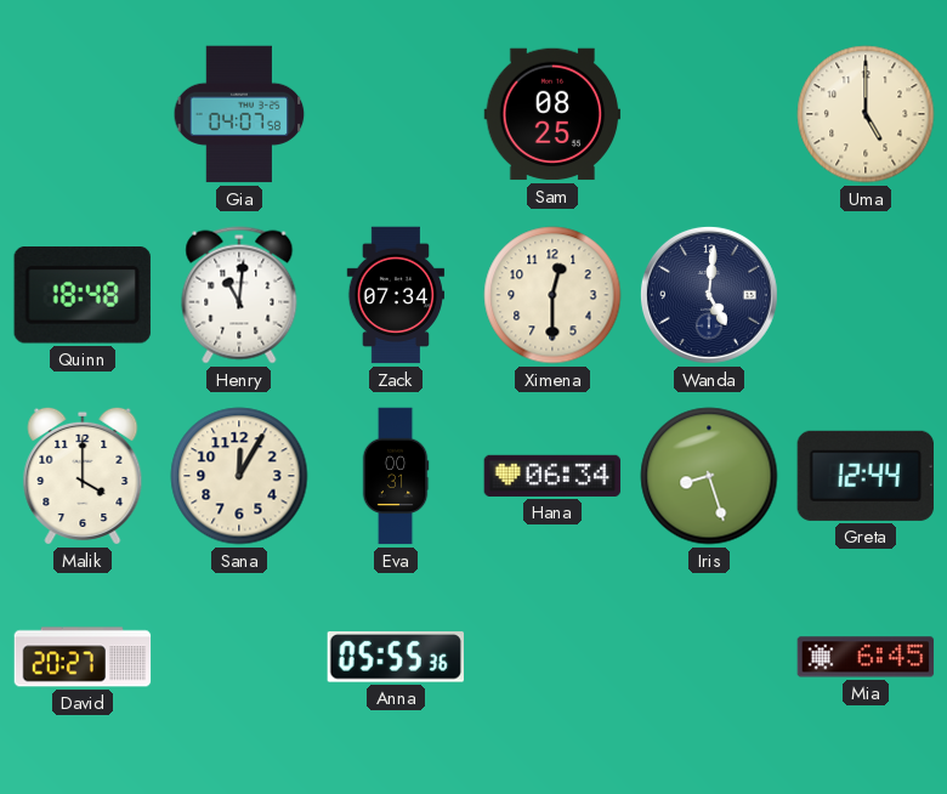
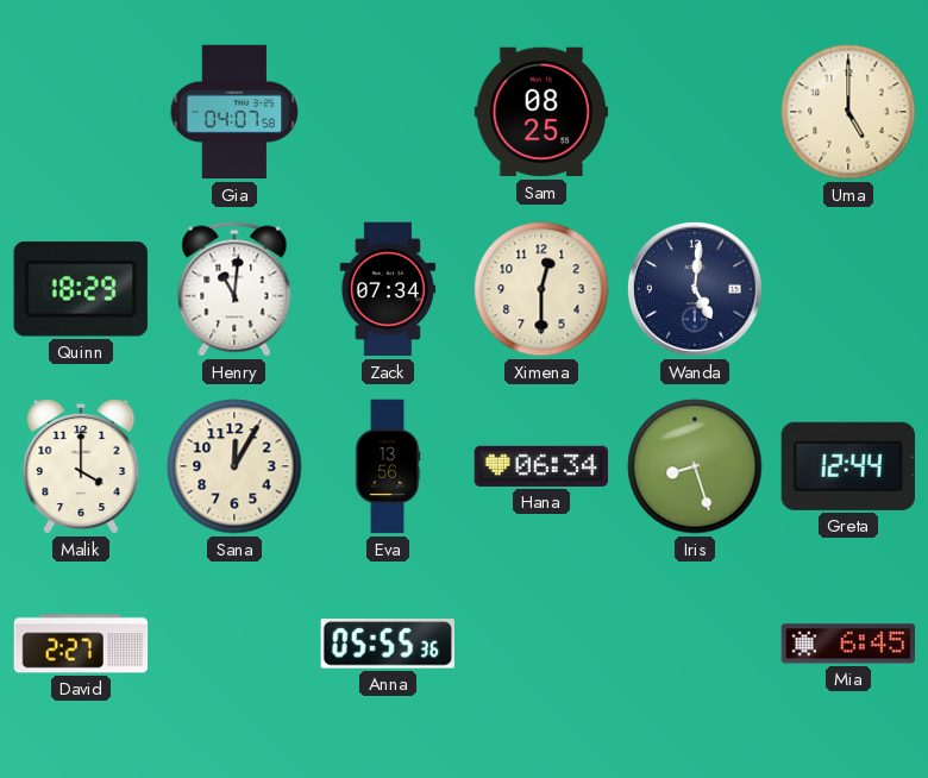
Quinn: 18:48 -> 18:29 (81, 290)
Eva: 00:31 -> 13:56 (388, 466)
David: 20:27 -> 2:27 (81, 644)
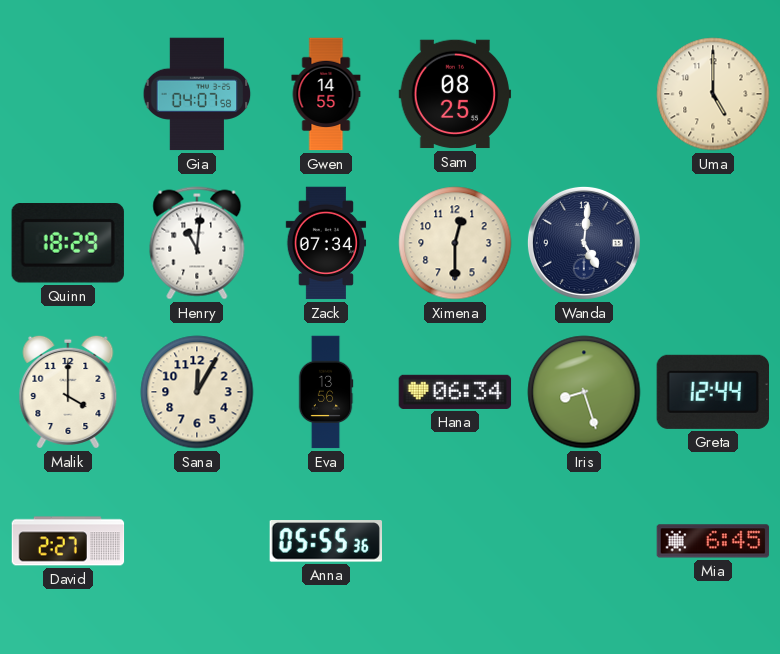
Gwen: none -> 14:55 (326, 94)
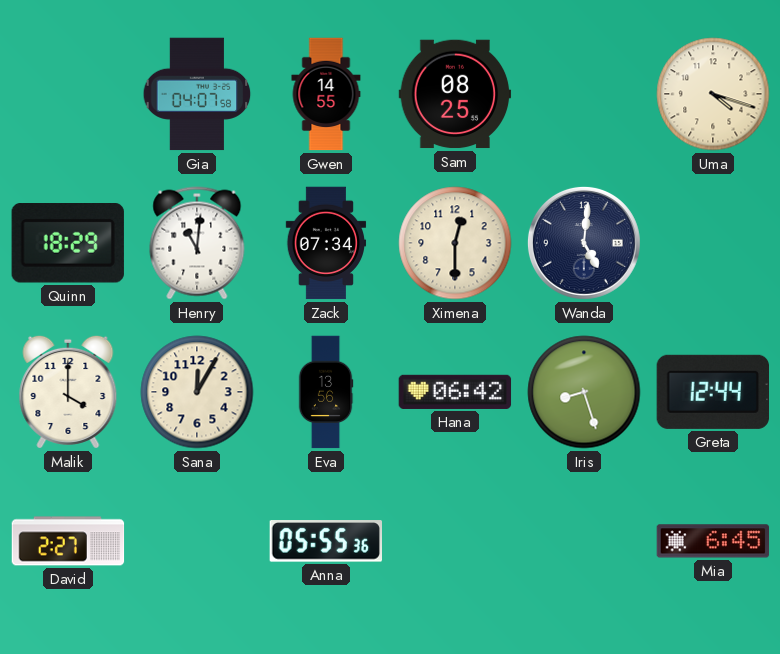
Uma: 5:00 -> 4:18 (713, 94)
Hana: 06:34 -> 06:42 (455, 392)
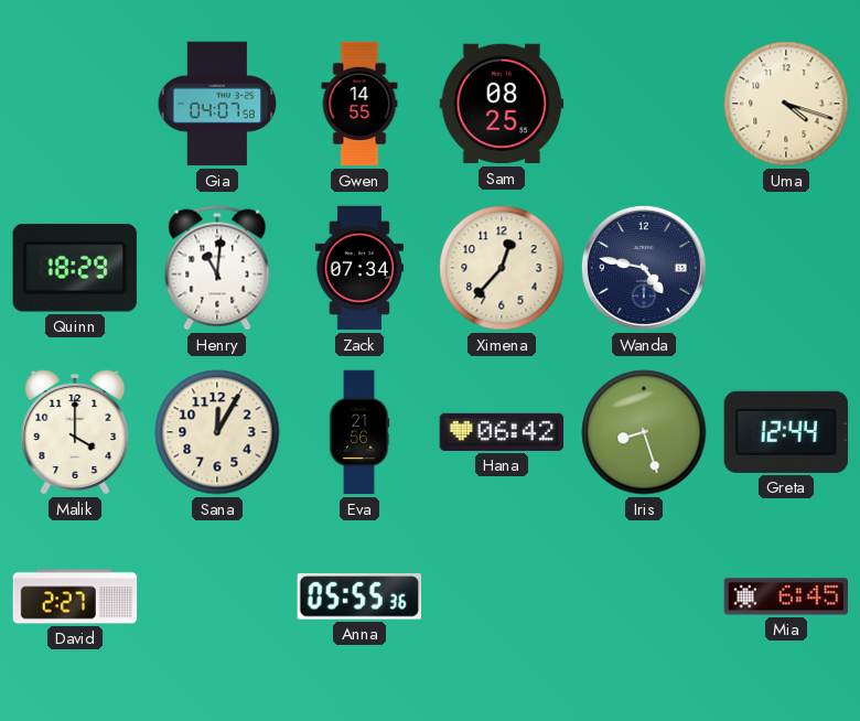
Ximena: 12:30 -> 12:37 (502, 268)
Wanda: 5:01 -> 4:47 (644, 268)
Eva: 13:56 -> 21:56 (359, 432)
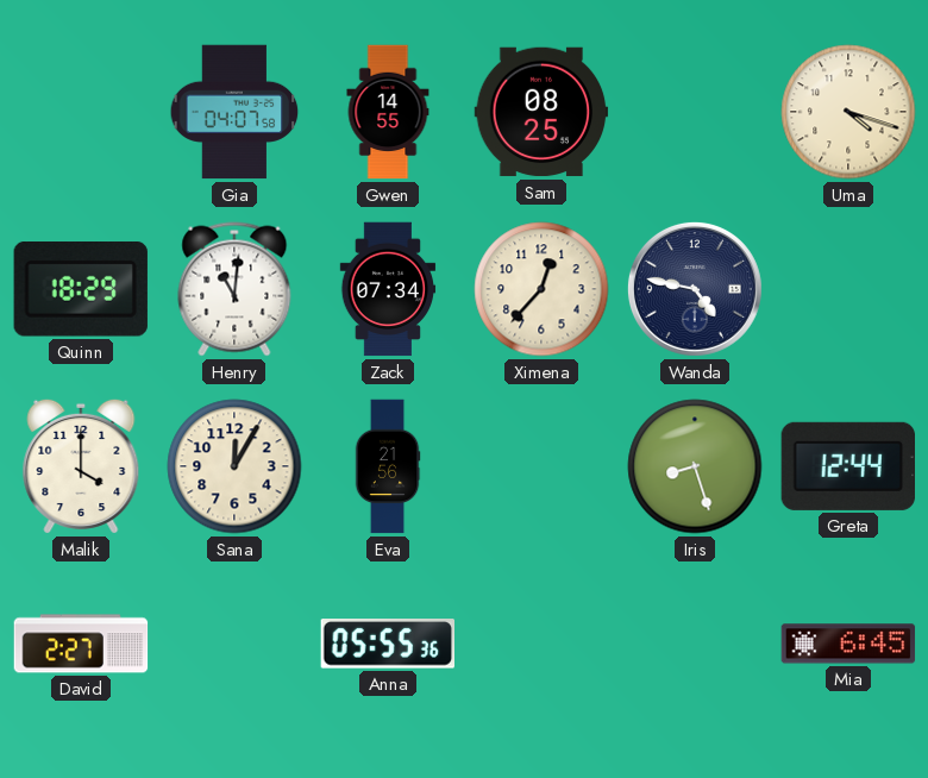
Hana: 06:42 -> none (502, 432)
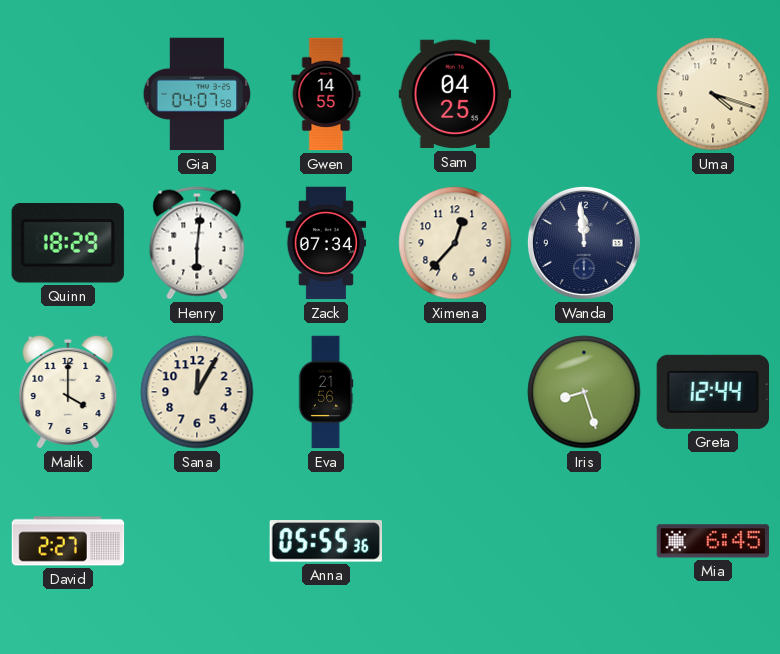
Sam: 08:25 -> 04:25 (455, 94)
Henry: 11:01 -> 6:01 (197, 243)
Wanda: 4:47 -> 11:59 (584, 243)
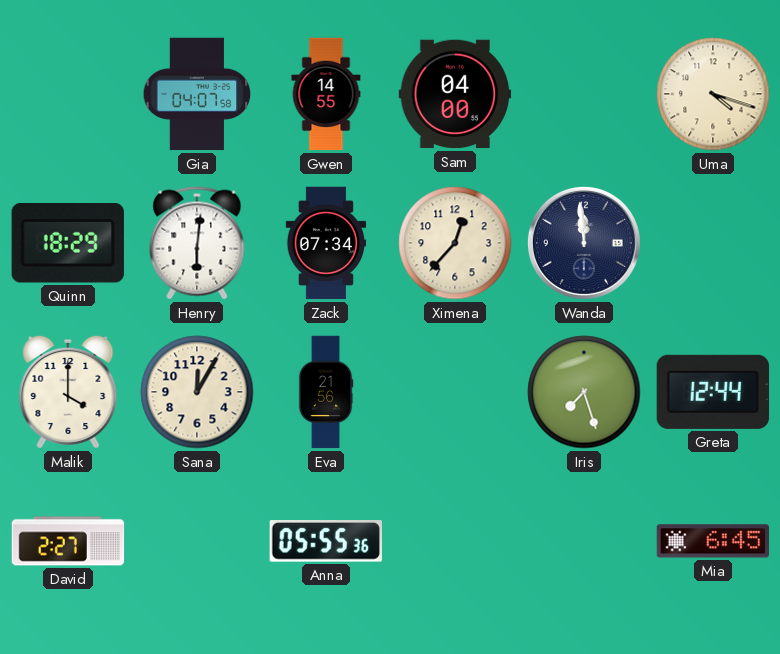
Sam: 04:25 -> 04:00 (455, 94)
Iris: 8:27 -> 7:27 (584, 392)
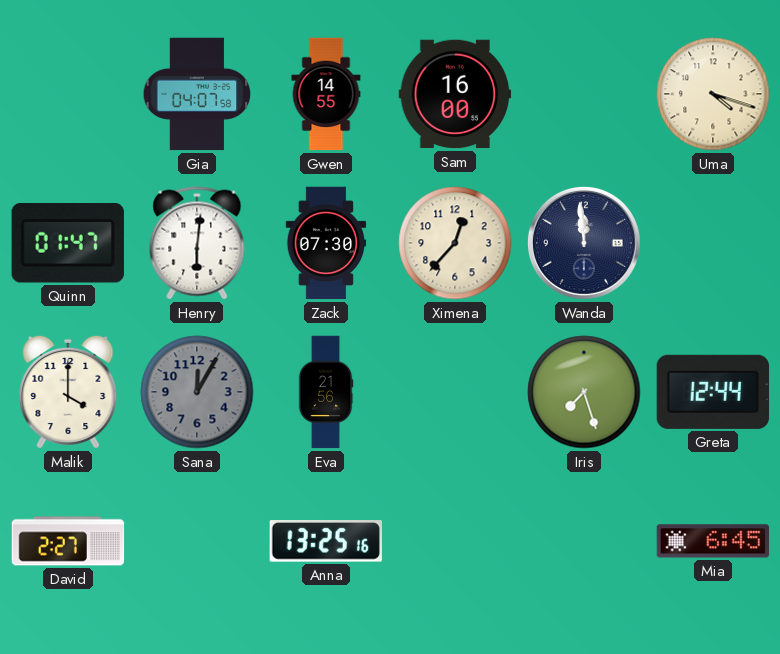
Sam: 04:00 -> 16:00 (455, 94)
Quinn: 18:29 -> 01:47 (68, 244)
Zack: 07:34 -> 07:30 (326, 243)
Sana dial: cream -> grey (197, 392)
Anna: 05:55 -> 13:25 (325, 541)
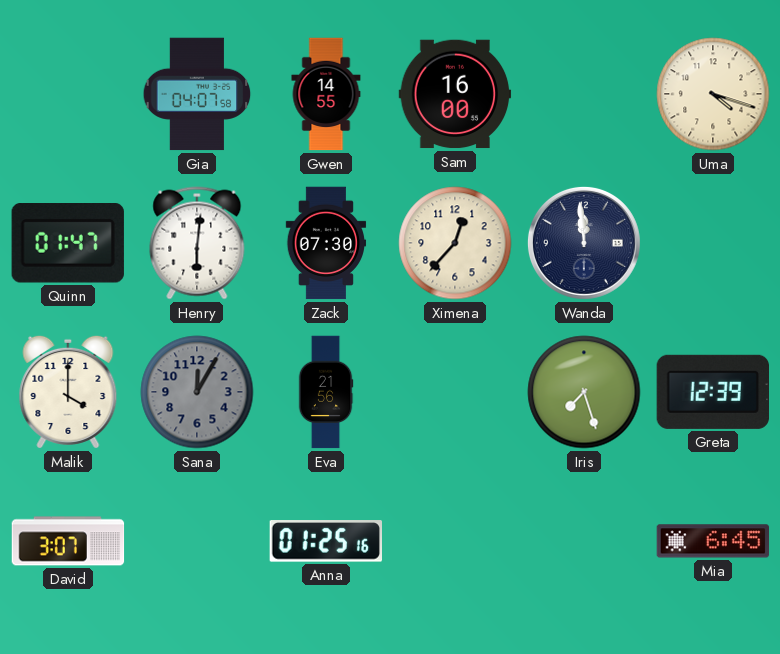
Greta: 12:44 -> 12:39 (712, 392)
David: 2:27 -> 3:07 (68, 541)
Anna: 13:25 -> 01:25 (325, 541)
